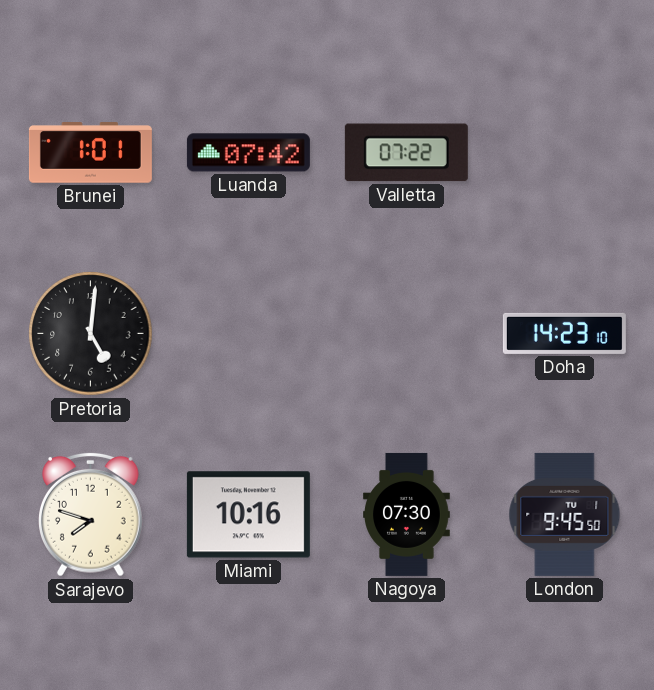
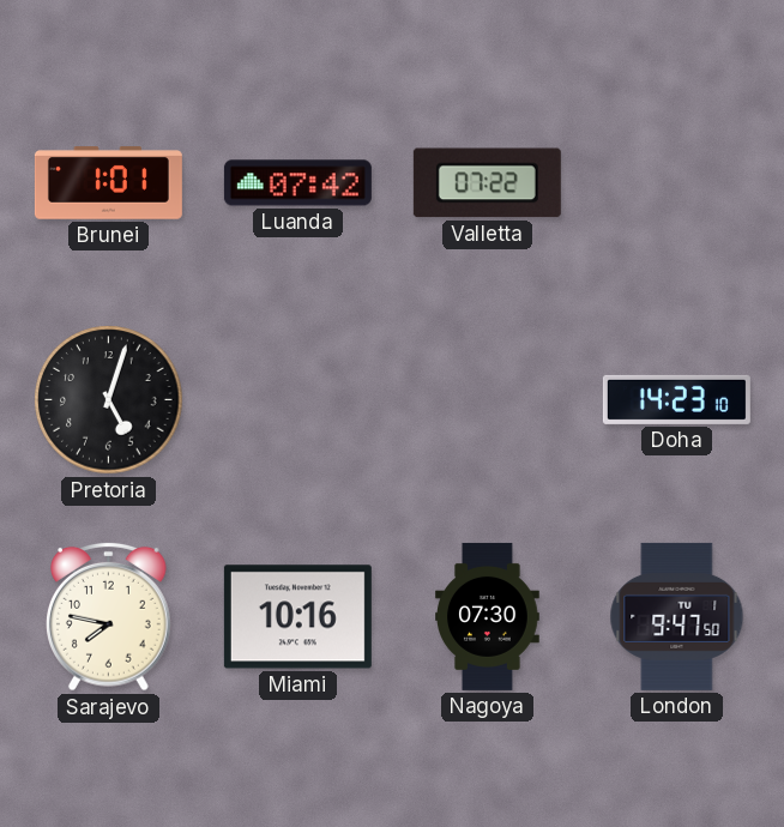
Pretoria: 5:01 -> 5:03 (109, 400)
Sarajevo: 7:48 -> 7:47 (109, 616)
London: 9:45 -> 9:47 (677, 616)
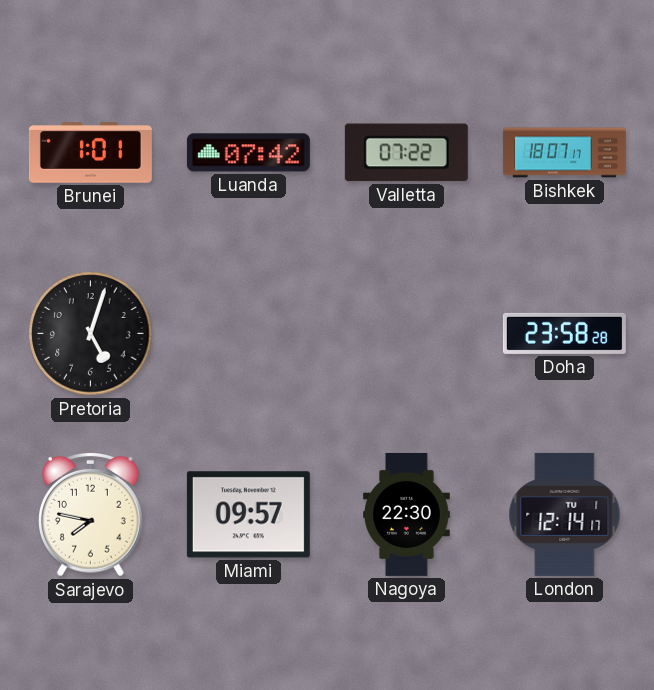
Bishkek: none -> 18:07 (564, 153)
Doha: 14:23 -> 23:58 (564, 333)
Miami: 10:16 -> 09:57 (248, 515)
Nagoya: 07:30 -> 22:30 (407, 514)
London: 9:47 -> 12:14 (565, 514)
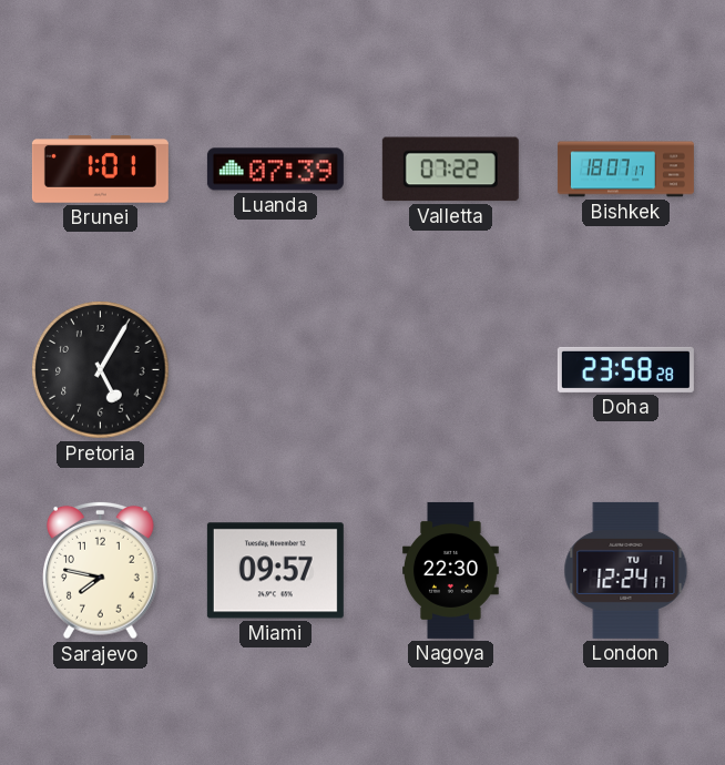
Luanda: 07:42 -> 07:39 (275, 170)
Pretoria: 5:03 -> 5:05 (101, 370)
London: 12:14 -> 12:24 (626, 570)
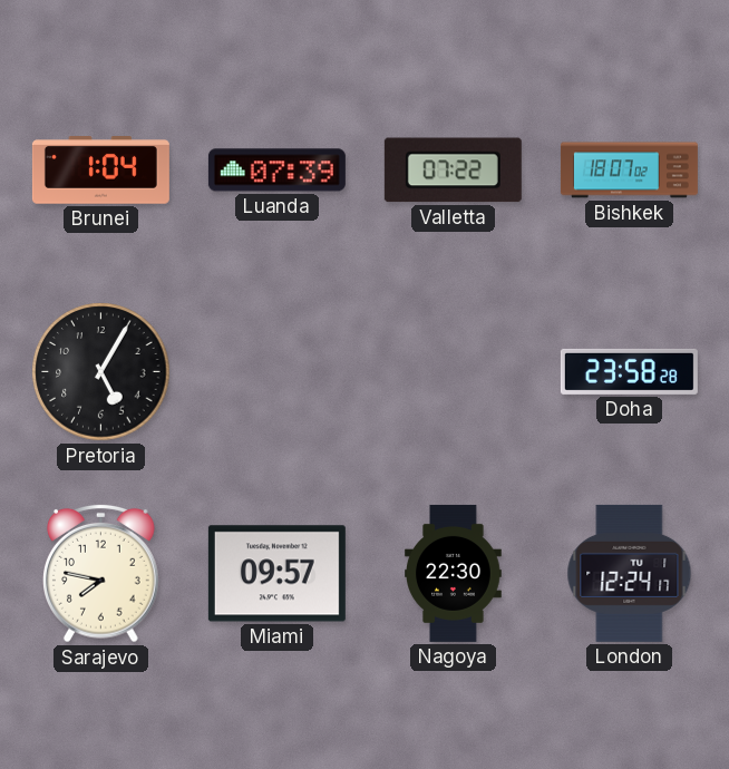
Brunei: 1:01 -> 1:04 (100, 171)
Bishkek: 18:07:17 -> 18:07:02 (629, 171)
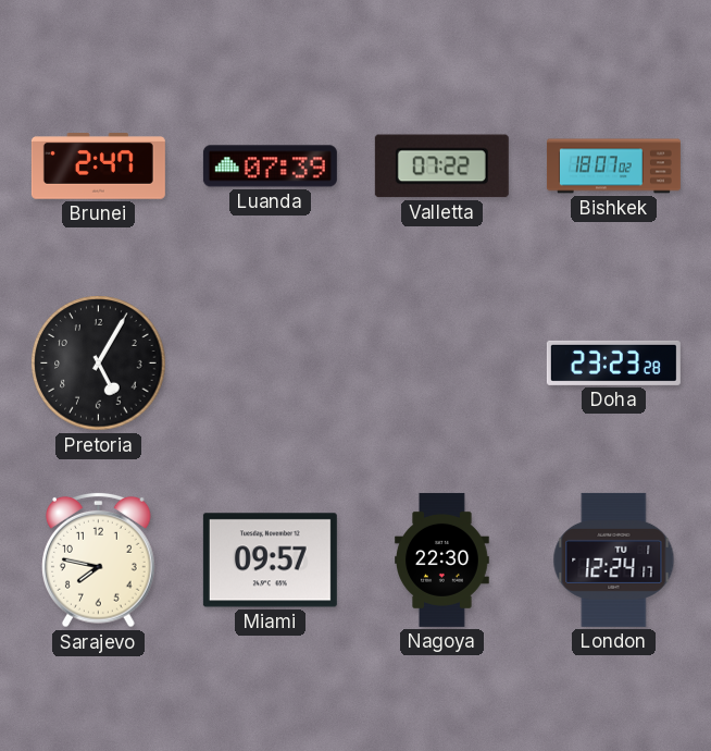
Brunei: 1:04 -> 2:47 (98, 167)
Doha: 23:58 -> 23:23 (613, 362)
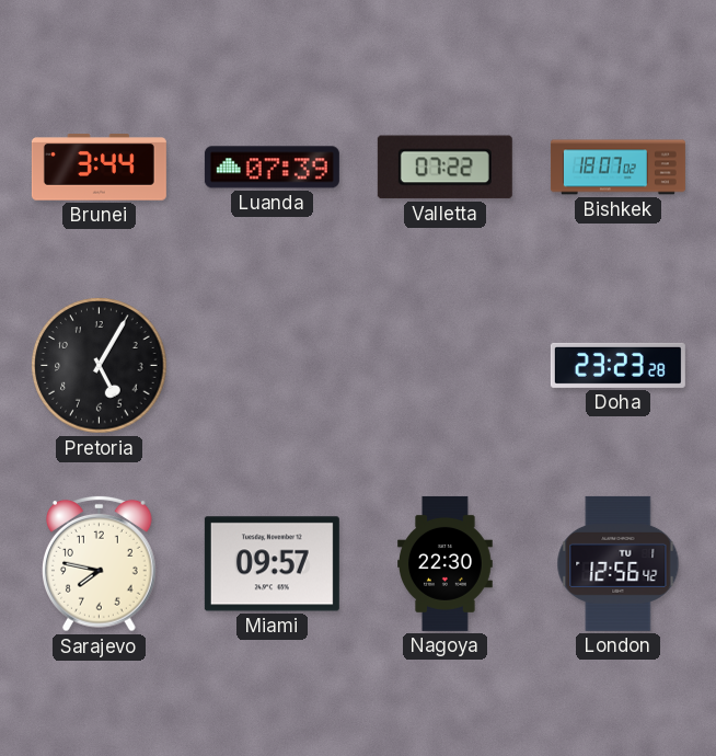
Brunei: 2:47 -> 3:44 (99, 168)
London: 12:24 -> 12:56 (619, 563)
